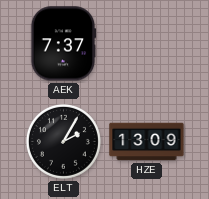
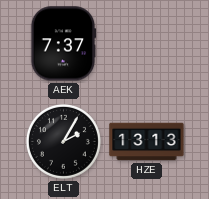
HZE: 13:09 -> 13:13 (147, 142)
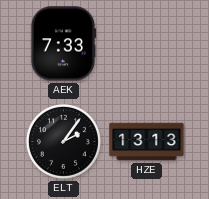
AEK: 7:37 -> 7:33 (63, 44)
ELT: 2:05 -> 2:06 (63, 141)
